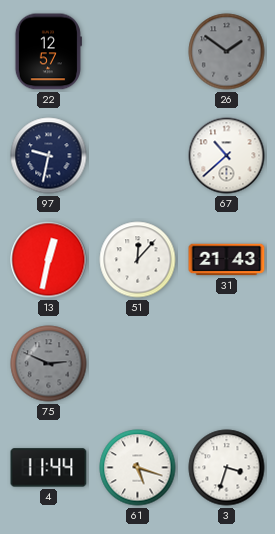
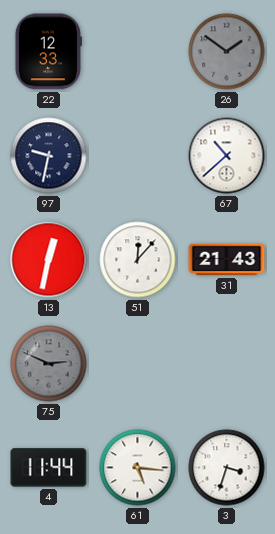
22: 12:57 -> 12:33 (48, 52)
61: 5:18 -> 5:16 (138, 468)
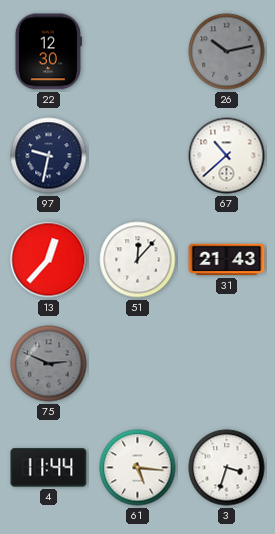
22: 12:33 -> 12:30 (48, 52)
26: 1:51 -> 10:13 (227, 52)
13: 12:32 -> 12:37 (49, 260)
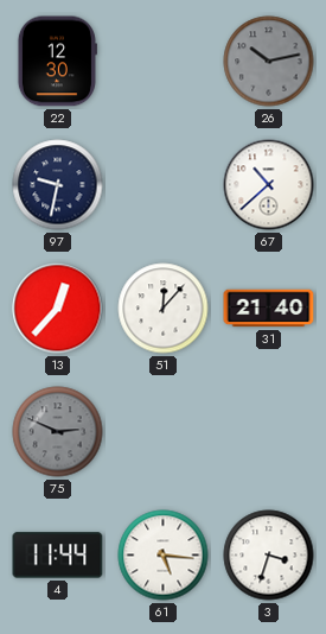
31: 21:43 -> 21:40 (269, 309)
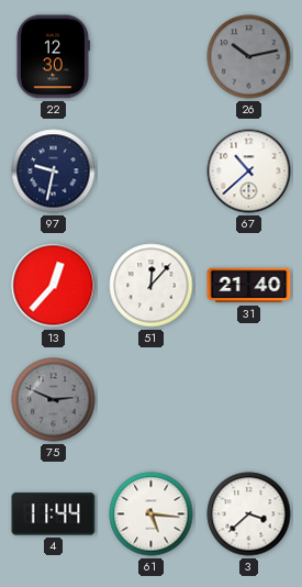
3: 3:33 -> 3:38 (249, 514)
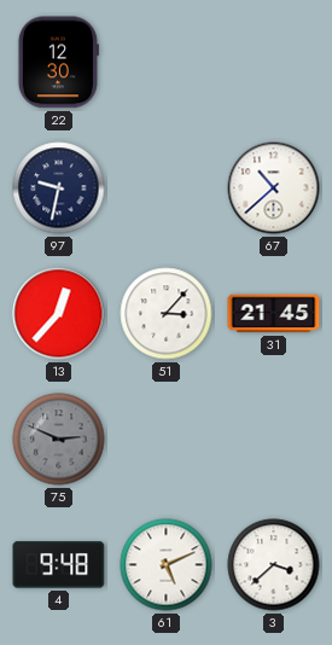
26: 10:13 -> none (249, 57)
51: 12:07 -> 3:07 (167, 314)
31: 21:40 -> 21:45 (274, 314)
4: 11:44 -> 9:48 (59, 565)
61: 5:16 -> 5:11 (167, 565)
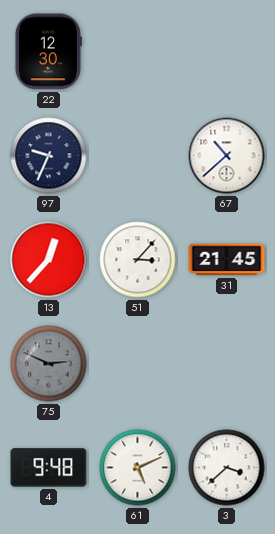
97: 9:32 -> 9:34 (49, 156)
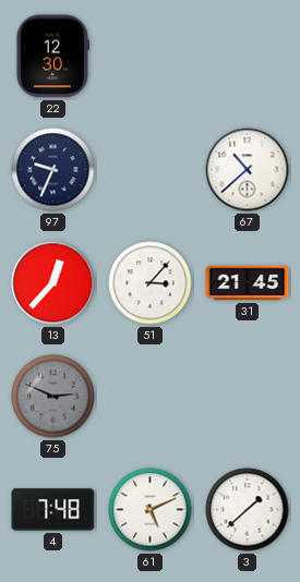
4: 9:48 -> 7:48 (53, 510)
3: 3:38 -> 1:38 (248, 510)
